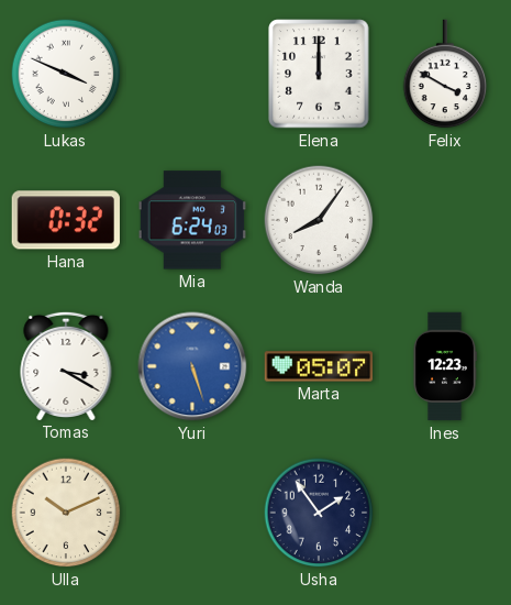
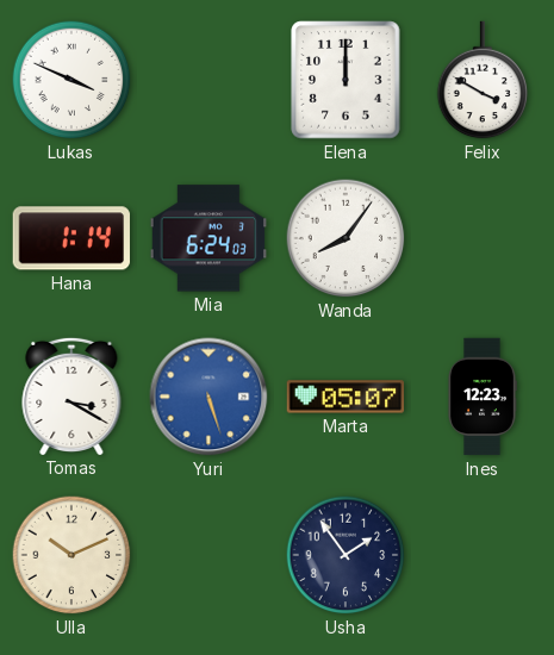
Hana: 0:32 -> 1:14 (71, 238)
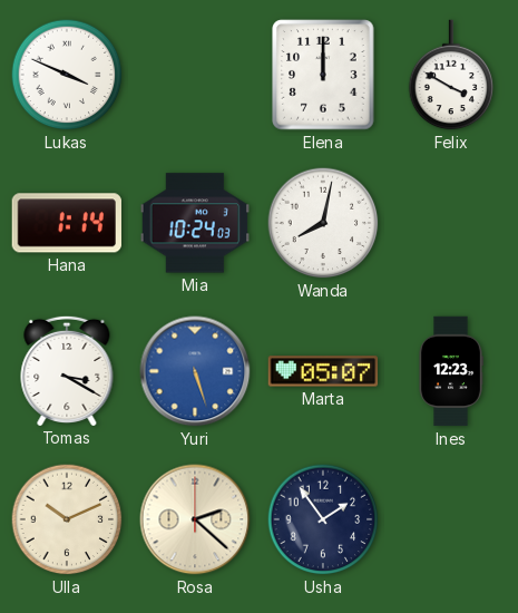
Mia: 6:24 -> 10:24 (194, 223)
Wanda: 8:06 -> 8:02 (323, 223)
Rosa: none -> 2:22 (195, 519)
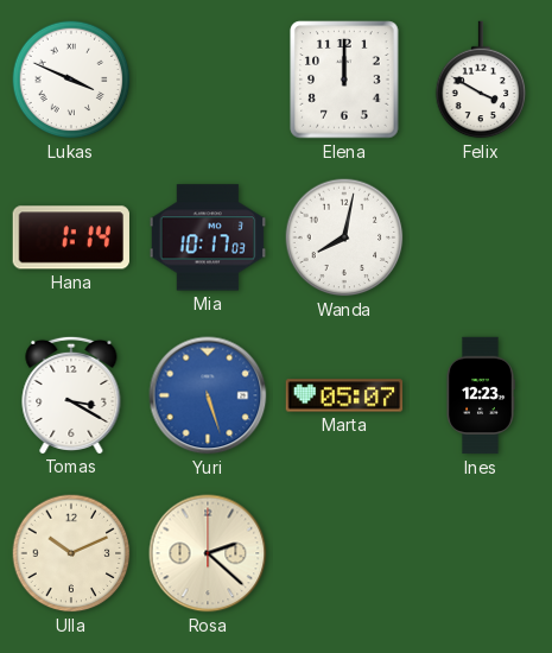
Mia: 10:24 -> 10:17 (207, 237)
Usha: 1:54 -> none (323, 519)
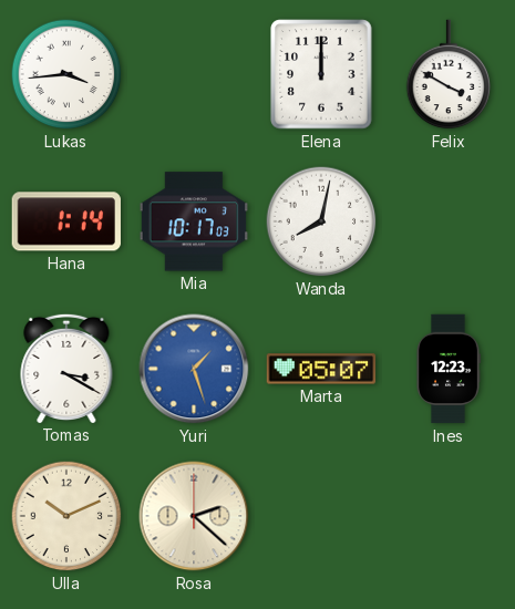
Lukas: 3:49 -> 3:44 (66, 74)
Yuri: 5:27 -> 1:27 (194, 369)
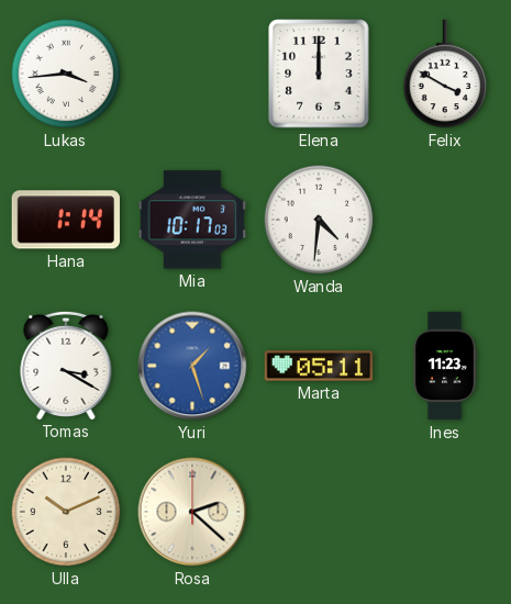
Wanda: 8:02 -> 4:31 (319, 220)
Marta: 05:07 -> 05:11 (319, 366)
Ines: 12:23 -> 11:23 (445, 366)
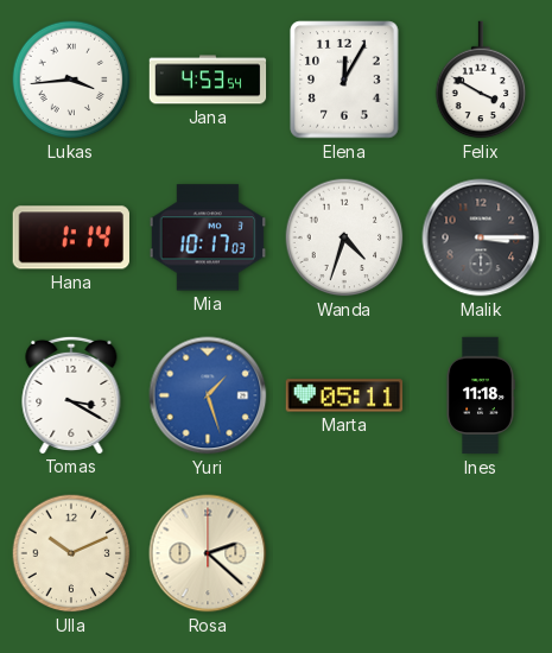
Jana: none -> 4:53 (208, 80)
Elena: 12:00 -> 12:05 (344, 80)
Wanda: 4:31 -> 4:33 (344, 237)
Malik: none -> 3:15 (481, 237)
Ines: 11:23 -> 11:18 (481, 395)
